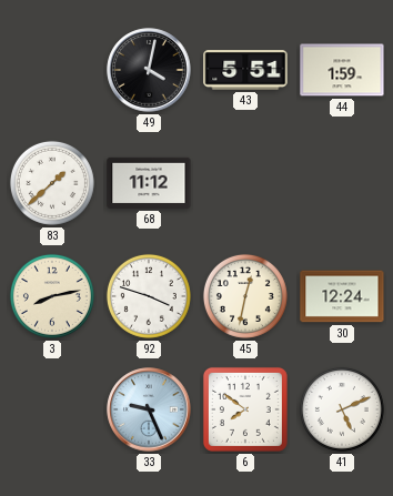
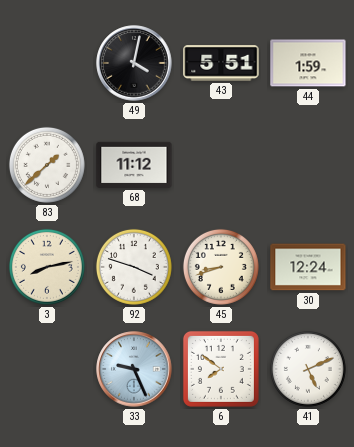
45: 12:32 -> 8:42 (221, 267)
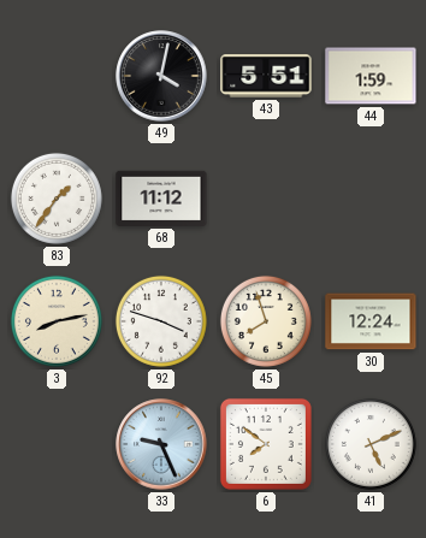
83: 1:38 -> 1:36 (57, 199)
45: 8:42 -> 7:57 (266, 321)
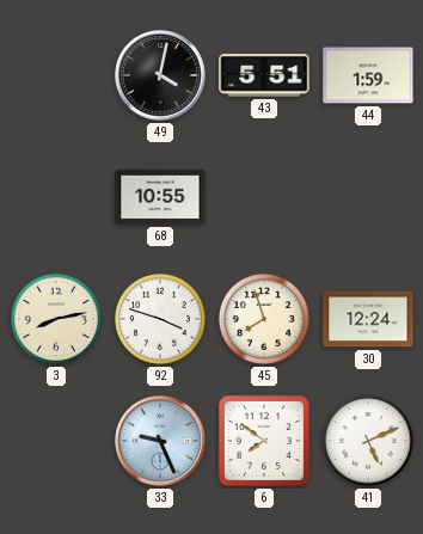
83: 1:36 -> none (57, 199)
68: 11:12 -> 10:55 (160, 197)
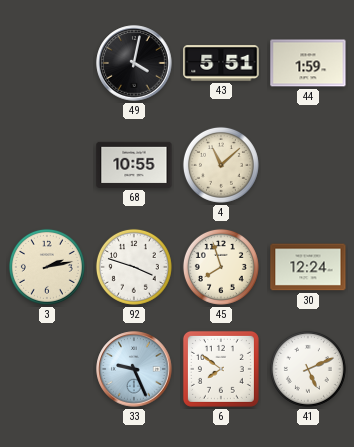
4: none -> 11:08 (221, 165)
3: 8:13 -> 2:13 (47, 267)
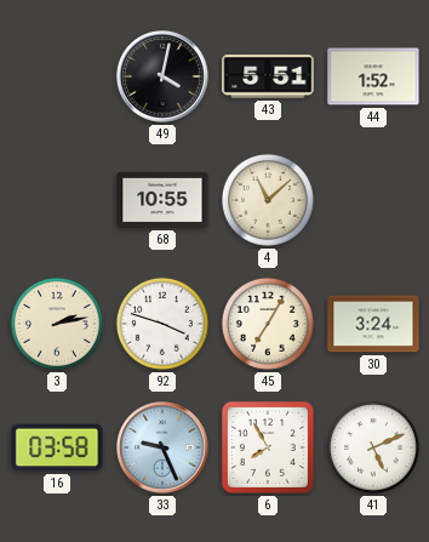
44: 1:59 -> 1:52 (373, 76)
45: 7:57 -> 7:05 (268, 324)
30: 12:24 -> 3:24 (373, 324)
16: none -> 03:58 (57, 447)
6: 7:51 -> 7:55 (268, 447)
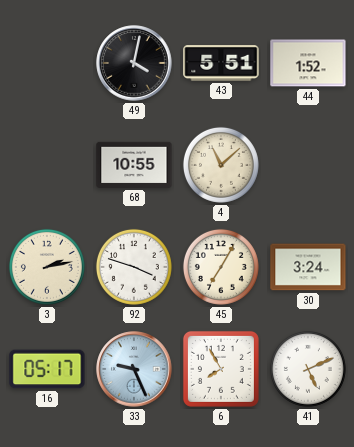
16: 03:58 -> 05:17 (47, 369)
